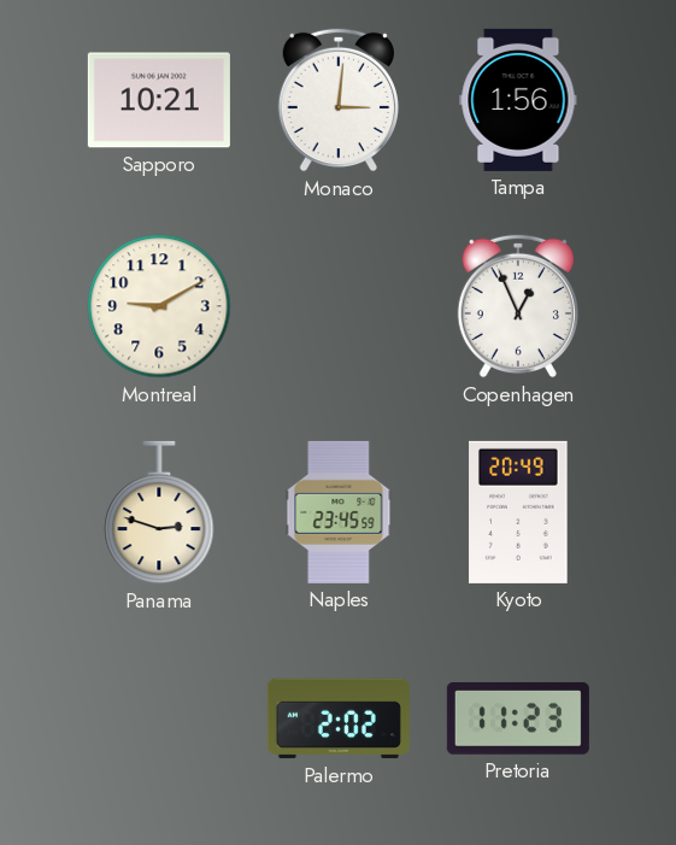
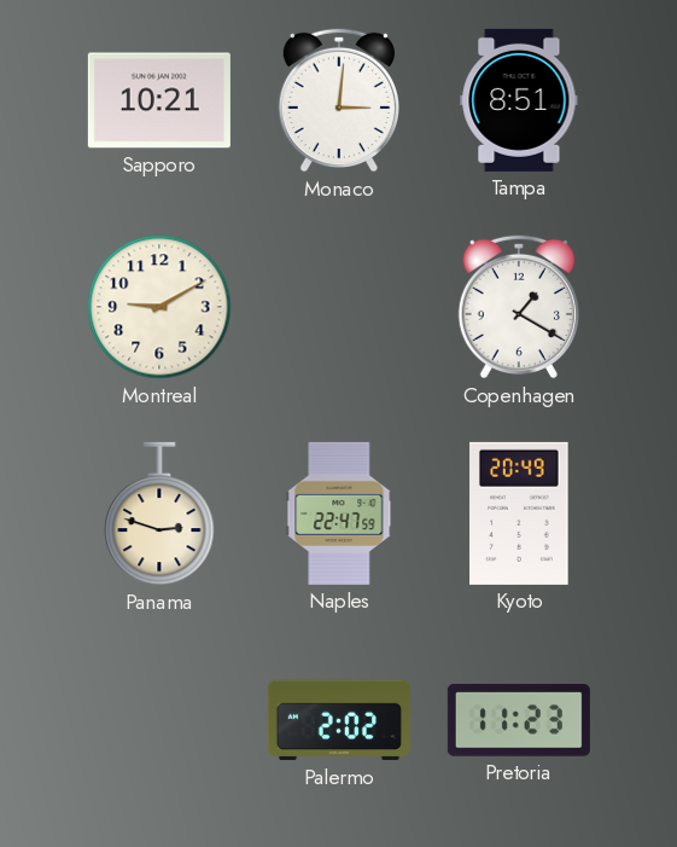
Tampa: 1:56 -> 8:51 (519, 100)
Copenhagen: 12:56 -> 1:20 (519, 307)
Naples: 23:45 -> 22:47 (339, 514)
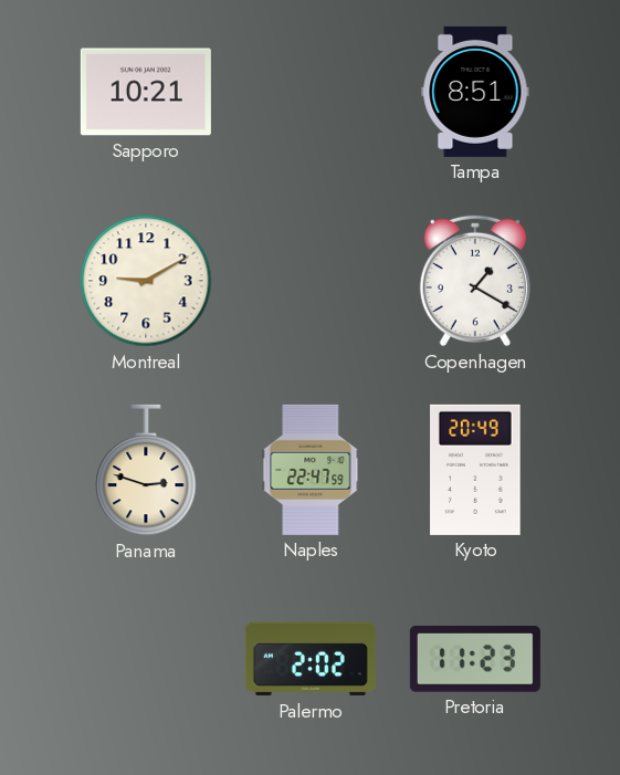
Monaco: 3:01 -> none (339, 100)
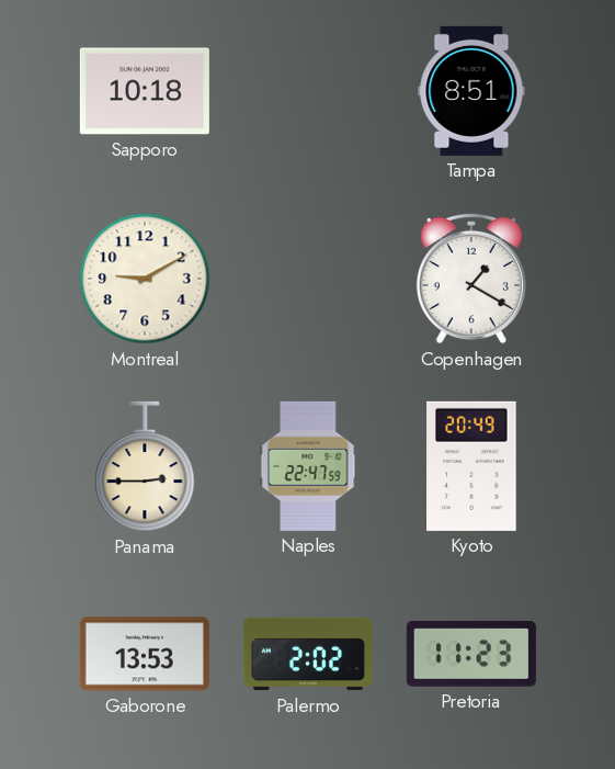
Sapporo: 10:21 -> 10:18 (145, 91)
Panama: 2:48 -> 2:45 (145, 466)
Gaborone: none -> 13:53 (145, 654)
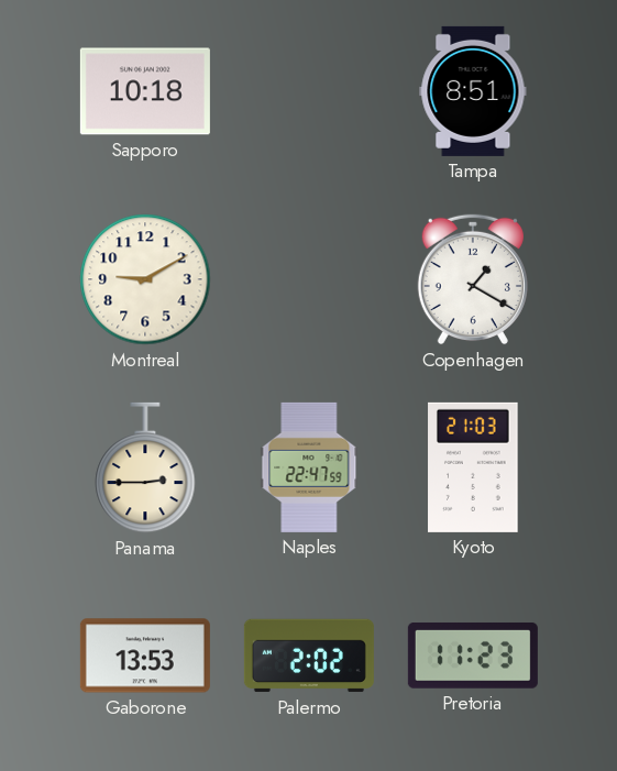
Kyoto: 20:49 -> 21:03 (473, 467)
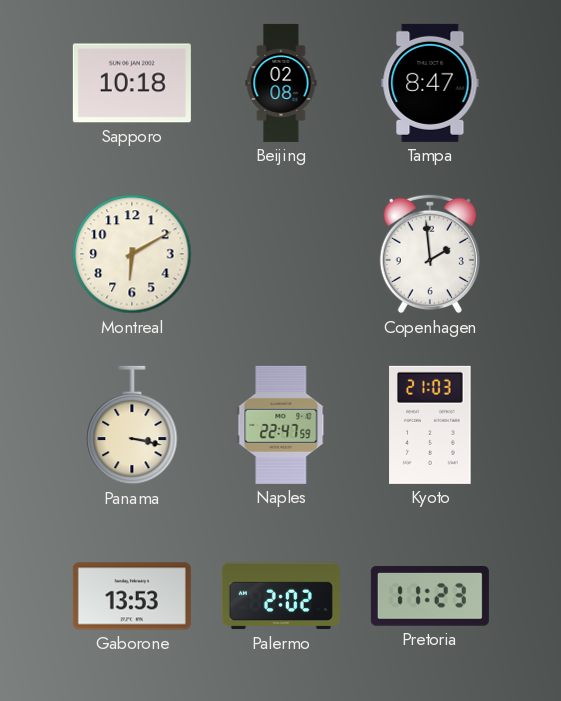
Beijing: none -> 02:08 (281, 83)
Tampa: 8:51 -> 8:47 (430, 83)
Montreal: 9:10 -> 6:10 (132, 254)
Copenhagen: 1:20 -> 1:59 (430, 254)
Panama: 2:45 -> 3:17 (132, 425)
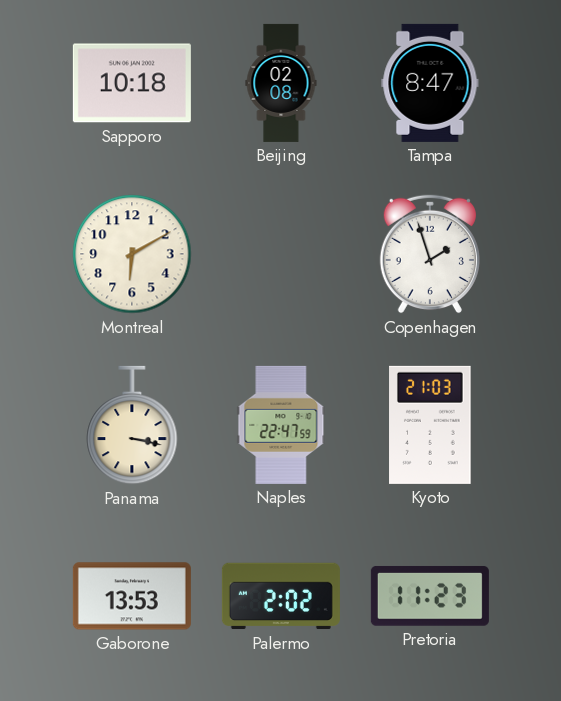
Copenhagen: 1:59 -> 1:57 (430, 254)
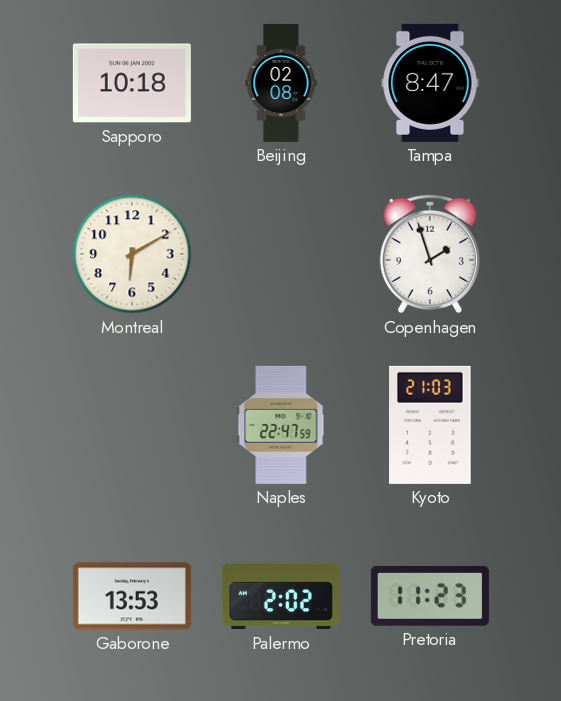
Panama: 3:17 -> none (132, 425)
